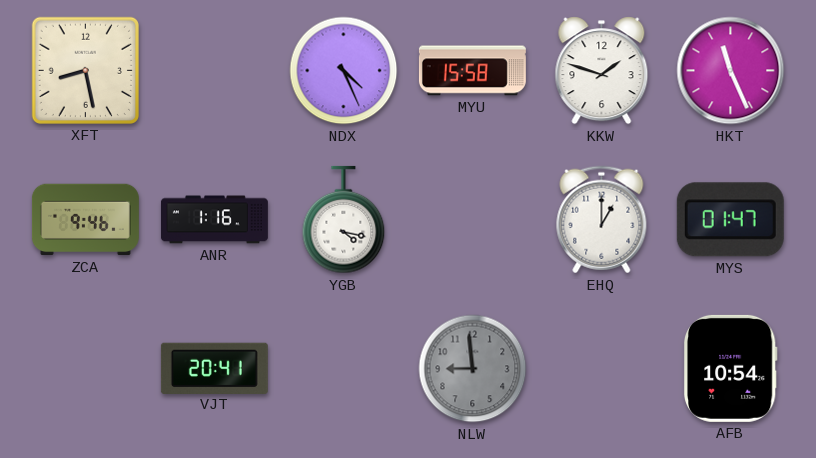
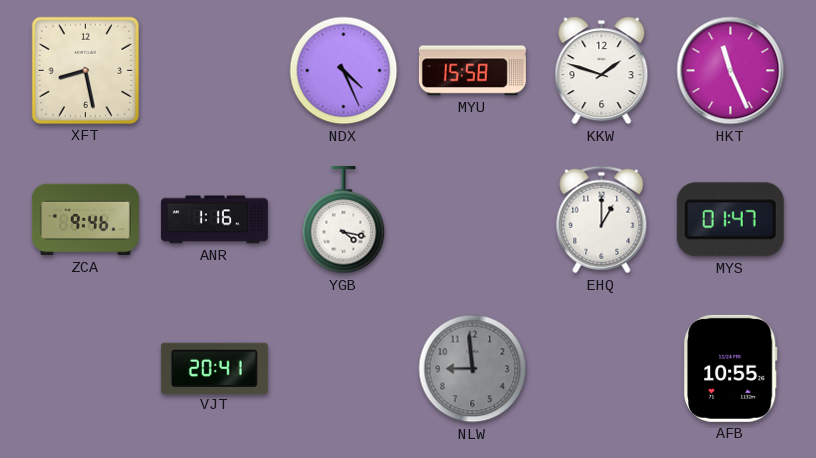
AFB: 10:54 -> 10:55 (730, 368)
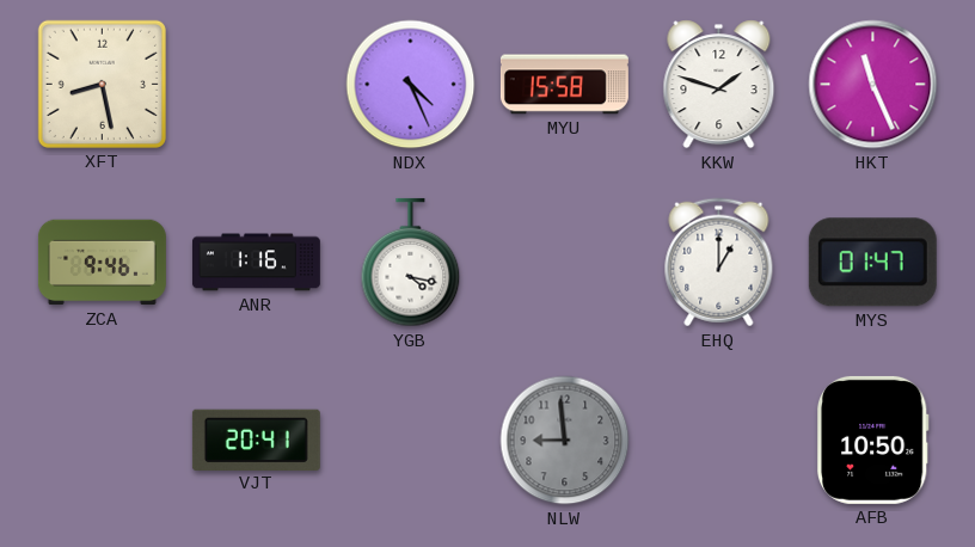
AFB: 10:55 -> 10:50 (872, 440)
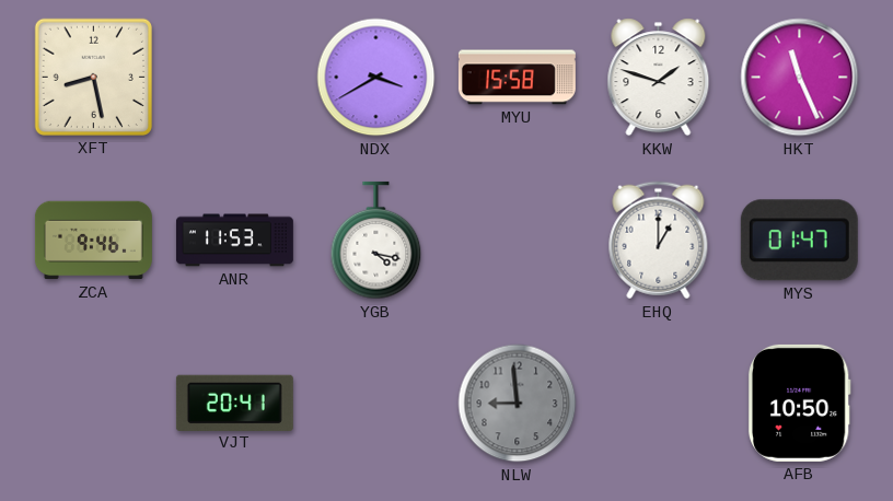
NDX: 4:26 -> 3:40 (376, 78)
ANR: 1:16 -> 11:53 (234, 241)
